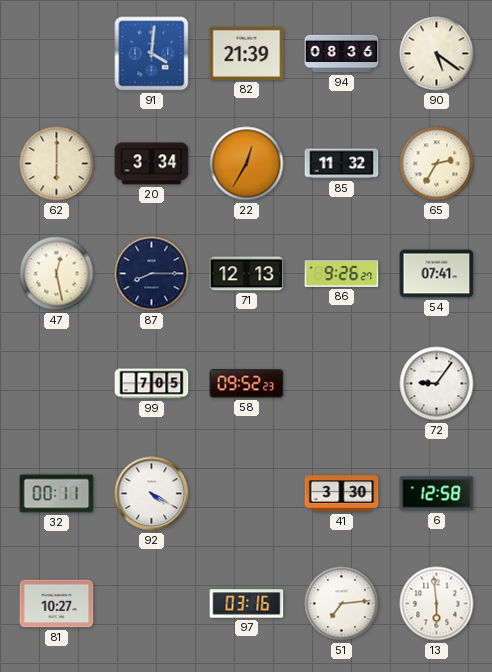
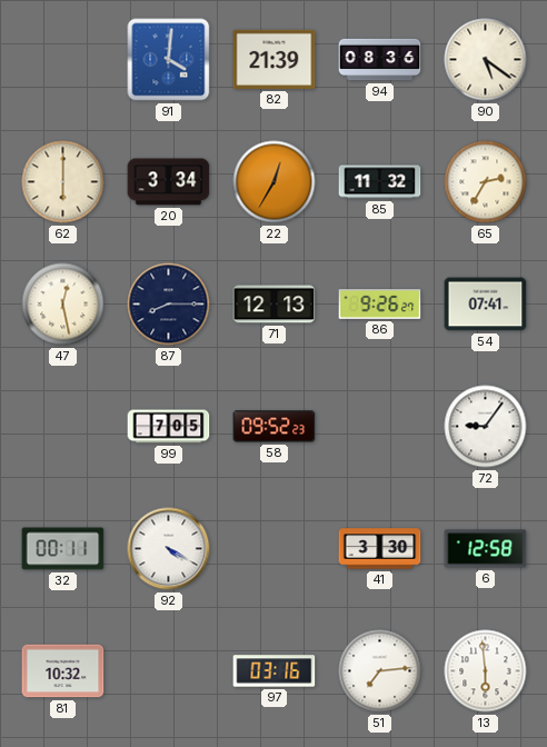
81: 10:27 -> 10:32 (63, 671)
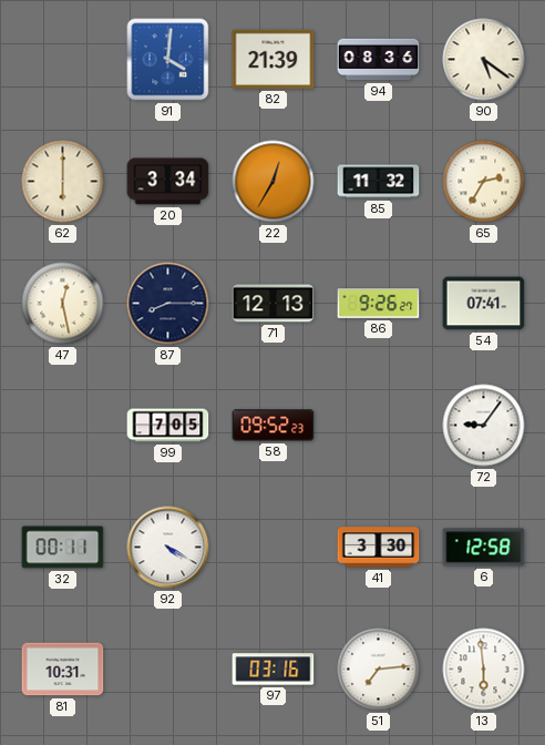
81: 10:32 -> 10:31 (63, 670)
